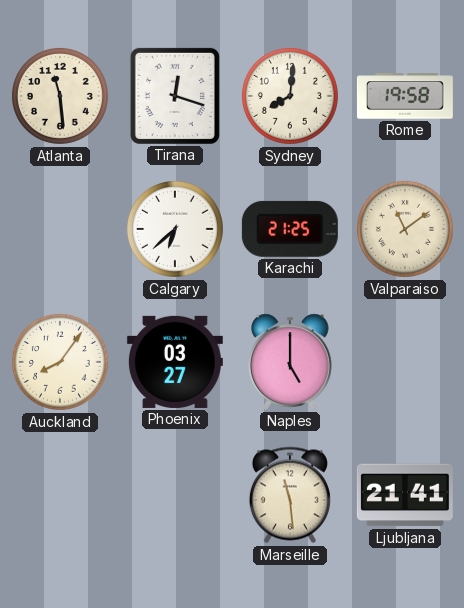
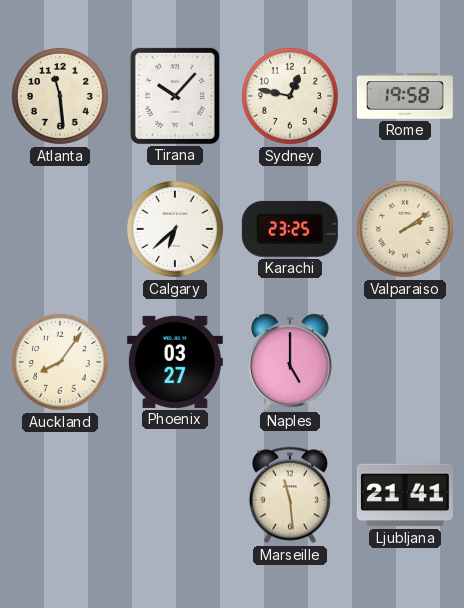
Tirana: 12:18 -> 10:07 (175, 96)
Sydney: 8:01 -> 12:47 (290, 96)
Karachi: 21:25 -> 23:25 (290, 229)
Valparaiso: 11:09 -> 2:09 (405, 229)
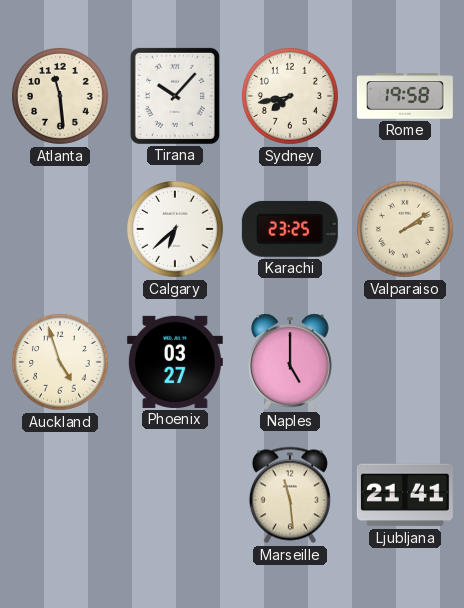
Sydney: 12:47 -> 7:43 (290, 96)
Auckland: 8:06 -> 4:57 (60, 362)
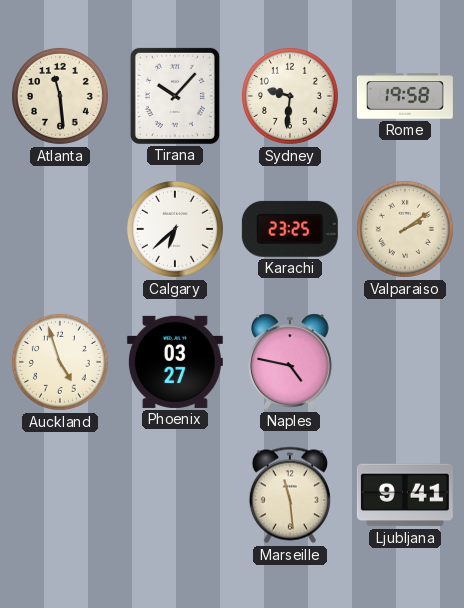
Sydney: 7:43 -> 9:31 (290, 96)
Naples: 5:00 -> 4:47 (291, 362)
Ljubljana: 21:41 -> 9:41 (405, 495)
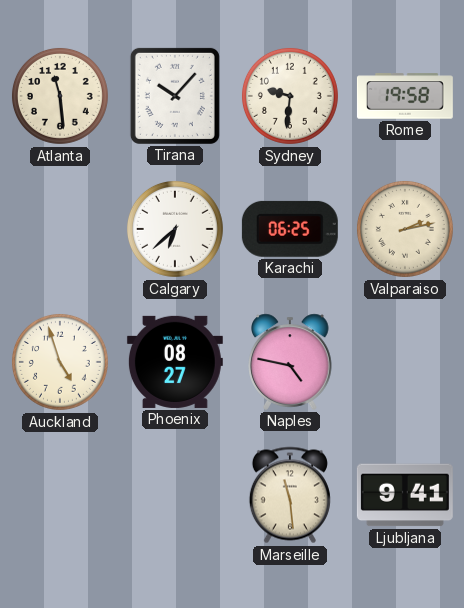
Karachi: 23:25 -> 06:25 (290, 229)
Valparaiso: 2:09 -> 2:13 (405, 229)
Phoenix: 03:27 -> 08:27 (175, 362)
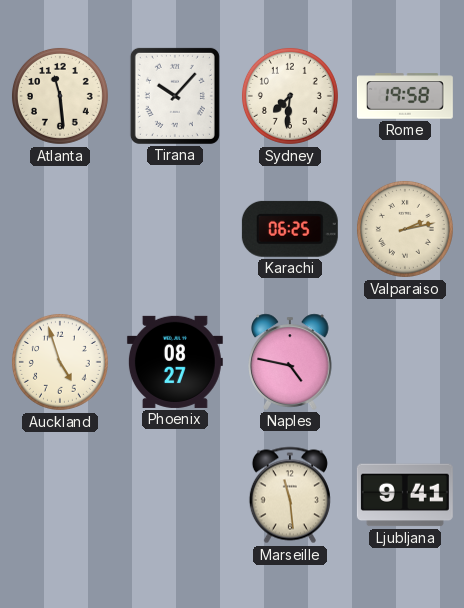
Sydney: 9:31 -> 7:31 (290, 96)
Calgary: 6:38 -> none (175, 229)
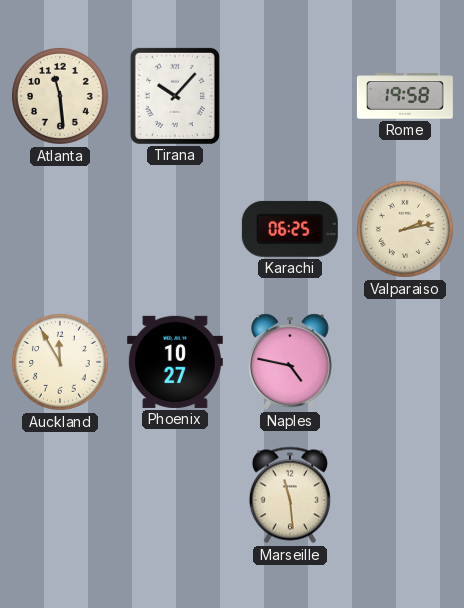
Sydney: 7:31 -> none (290, 96)
Auckland: 4:57 -> 11:55 (60, 362)
Phoenix: 08:27 -> 10:27 (175, 362)
Ljubljana: 9:41 -> none (405, 495)
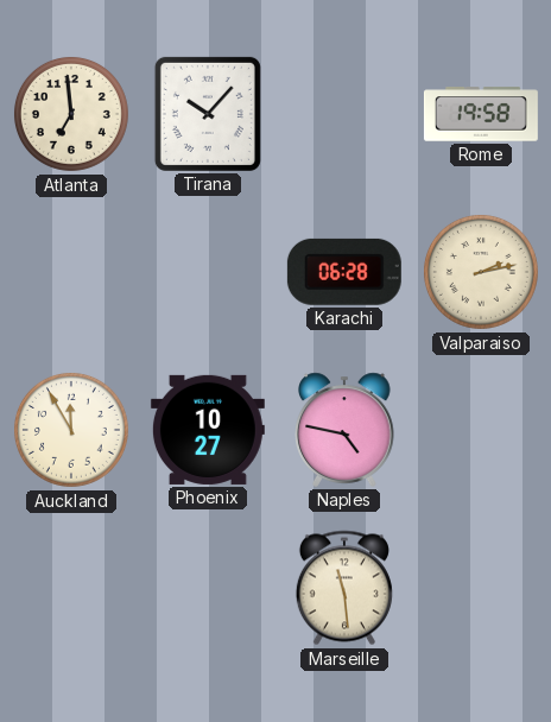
Atlanta: 11:29 -> 6:59 (71, 114)
Karachi: 06:25 -> 06:28 (344, 272)
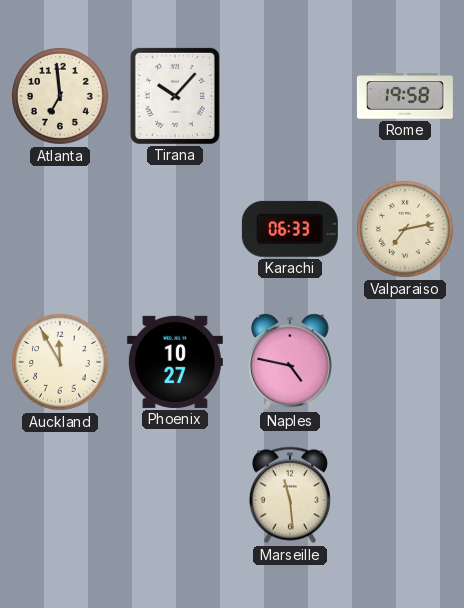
Karachi: 06:28 -> 06:33 (290, 229)
Valparaiso: 2:13 -> 7:13 (405, 229)
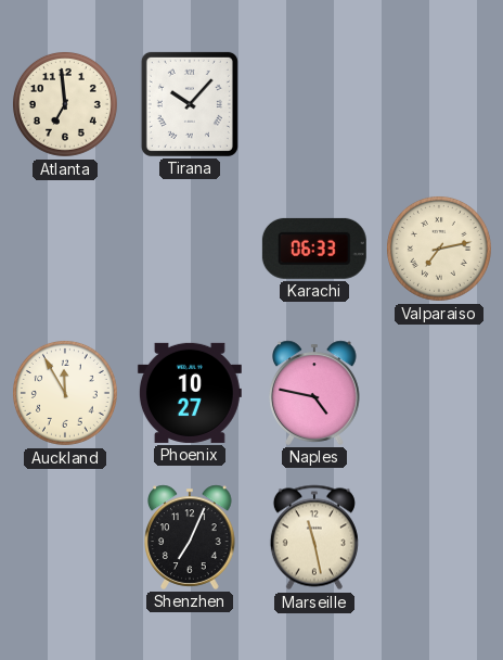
Rome: 19:58 -> none (405, 96)
Shenzhen: none -> 7:04 (191, 537)
Marseille: 11:29 -> 11:28 (314, 537)
